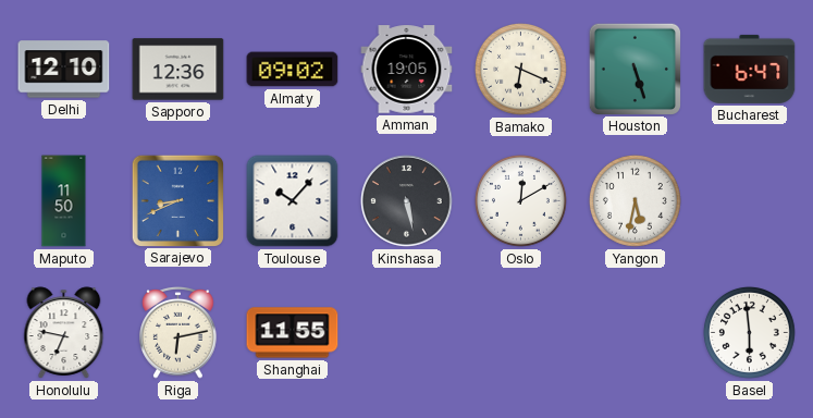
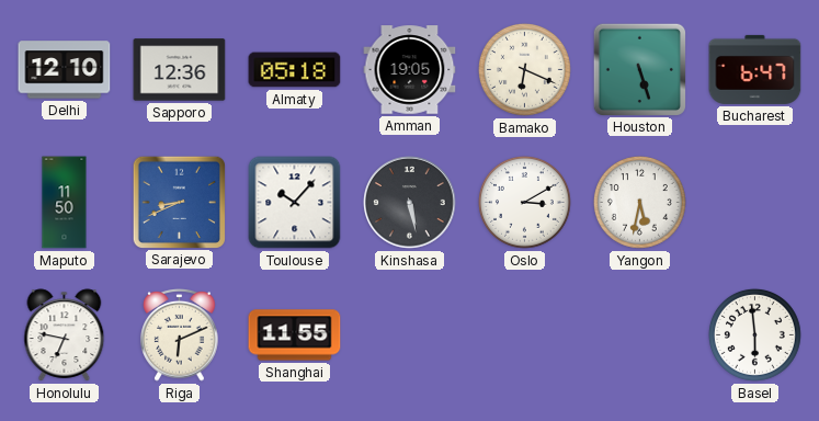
Almaty: 09:02 -> 05:18 (295, 70)
Oslo: 12:10 -> 3:10 (524, 202)
Riga: 6:13 -> 6:11 (180, 335)
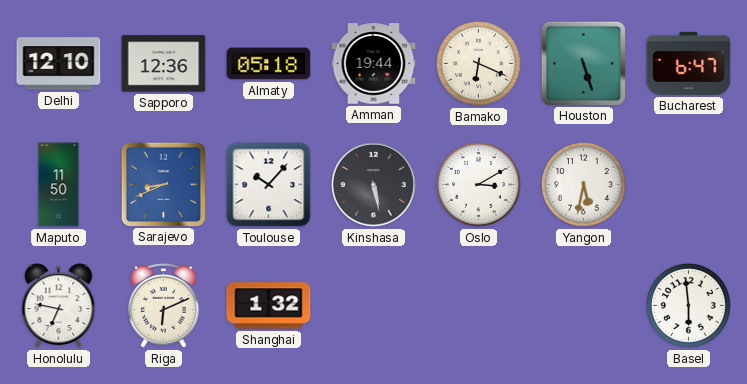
Amman: 19:05 -> 19:44 (374, 64)
Shanghai: 11:55 -> 1:32 (269, 306)
